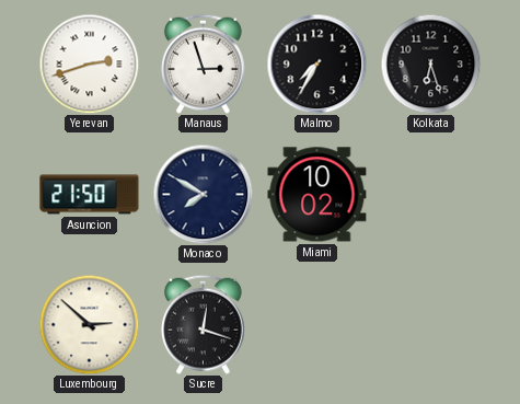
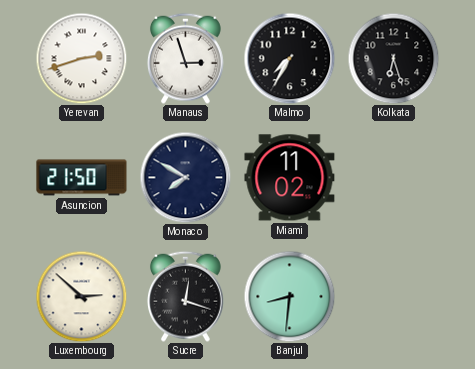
Miami: 10:02 -> 11:02 (290, 178)
Banjul: none -> 8:31 (289, 296)
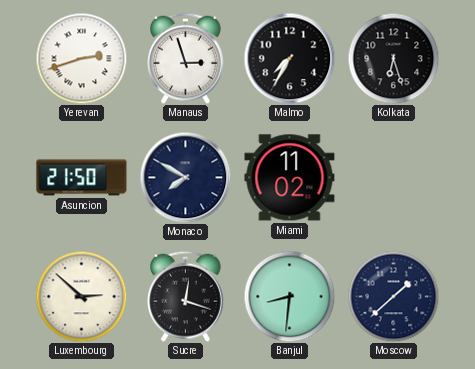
Moscow: none -> 1:38 (393, 296)
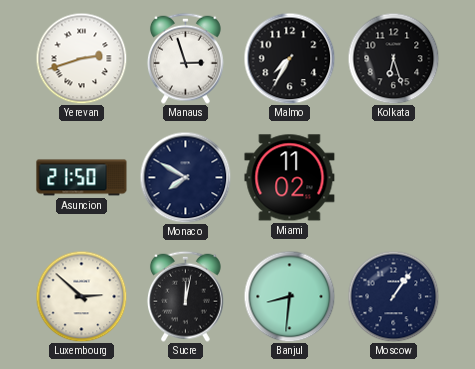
Sucre: 12:18 -> 12:02 (185, 296)
Moscow: 1:38 -> 1:06 (393, 296)
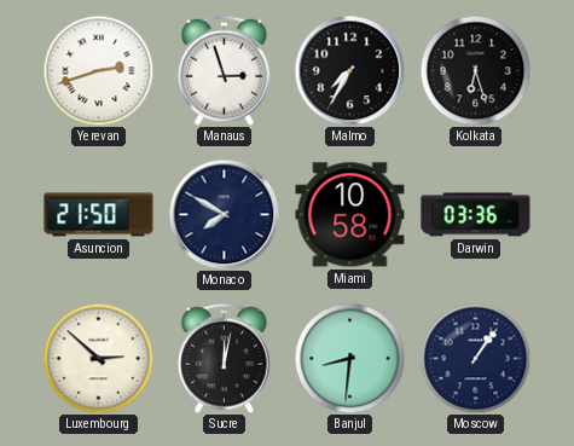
Miami: 11:02 -> 10:58 (350, 215)
Darwin: none -> 03:36 (476, 215)
